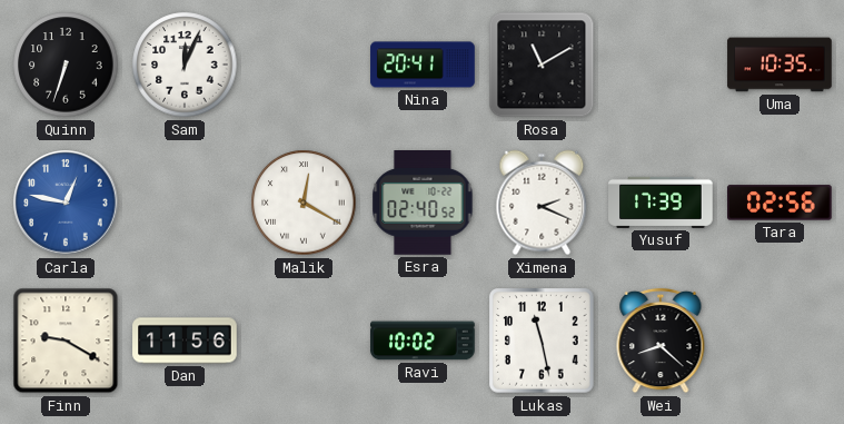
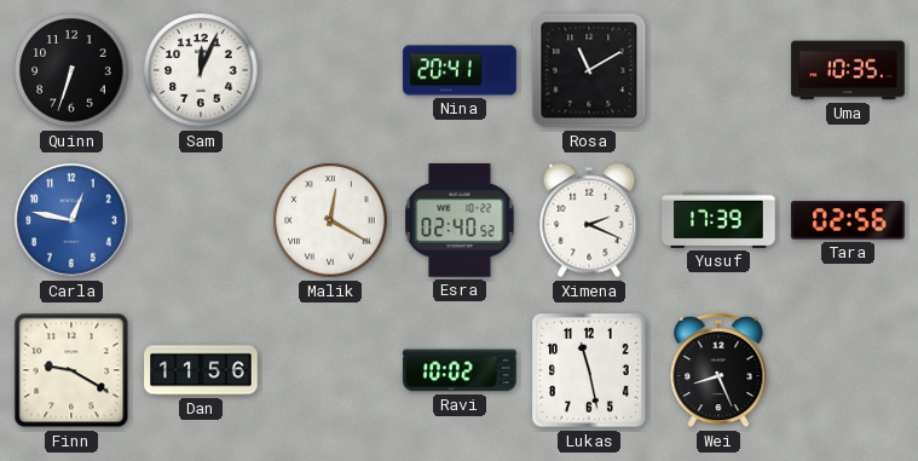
Wei: 8:22 -> 8:26 (718, 370)
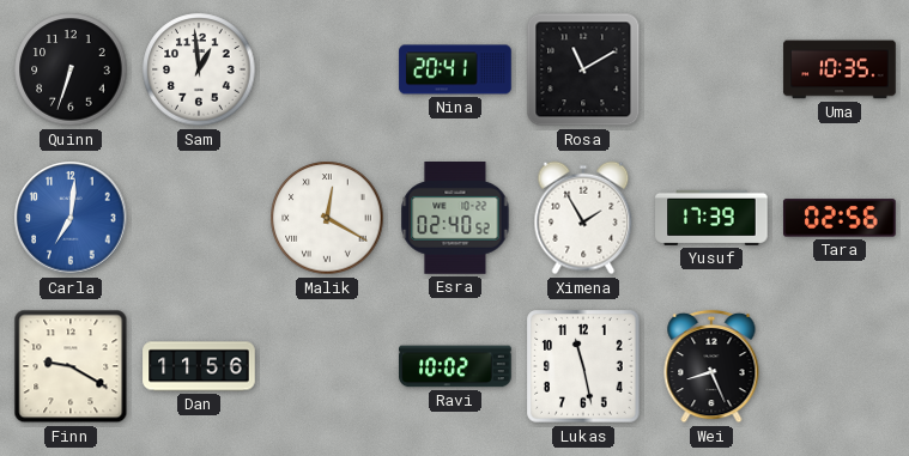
Sam: 12:04 -> 12:59 (199, 69)
Carla: 12:47 -> 7:01 (71, 218)
Ximena: 2:19 -> 1:55 (583, 218)
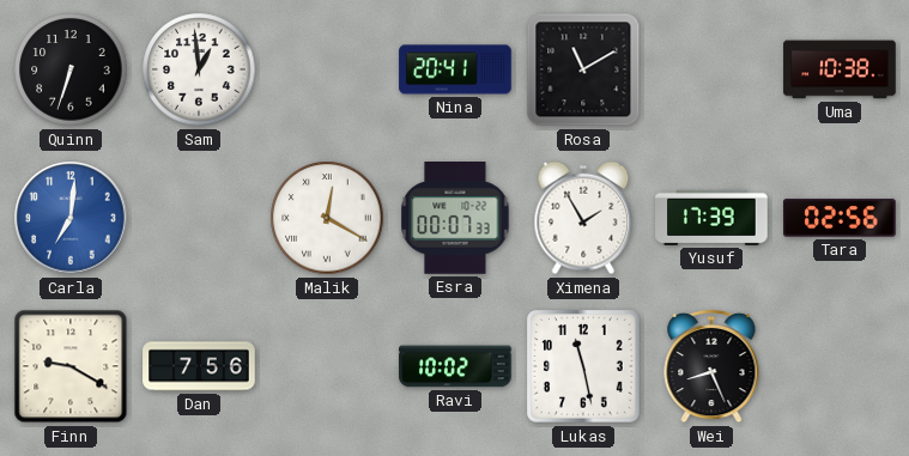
Uma: 10:35 -> 10:38 (840, 69)
Esra: 02:40 -> 00:07 (455, 218)
Dan: 11:56 -> 7:56 (199, 366)
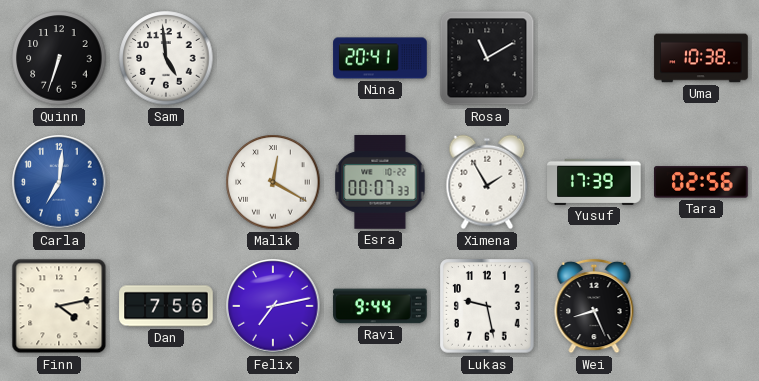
Sam: 12:59 -> 4:59 (166, 58)
Finn: 9:20 -> 4:13 (59, 306)
Felix: none -> 7:13 (273, 306)
Ravi: 10:02 -> 9:44 (380, 306)
Lukas: 11:28 -> 9:28 (487, 306)
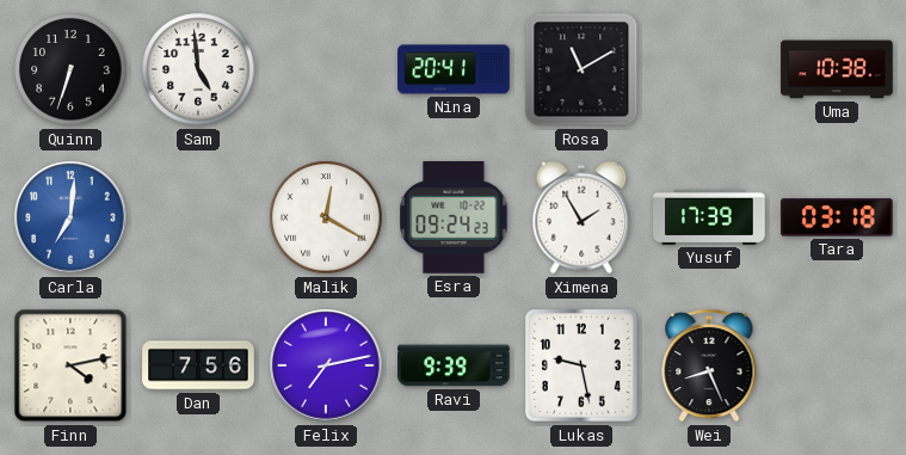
Esra: 00:07 -> 09:24 (454, 217)
Tara: 02:56 -> 03:18 (838, 217)
Ravi: 9:44 -> 9:39 (454, 365)
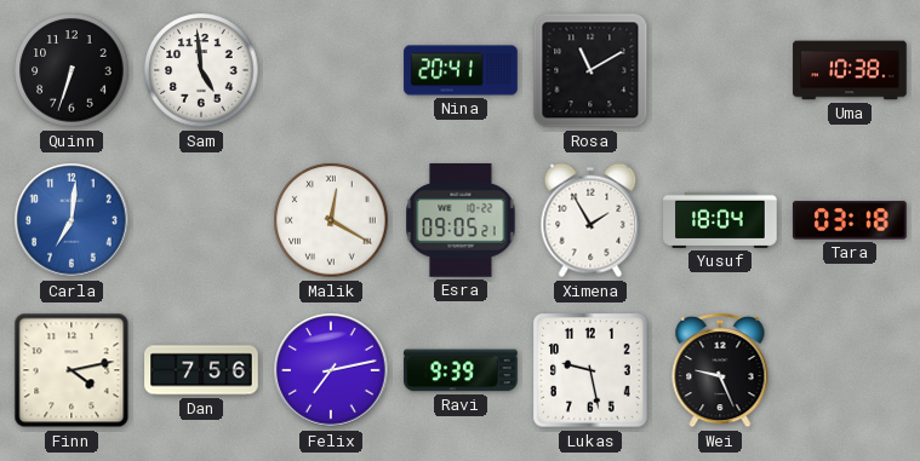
Esra: 09:24 -> 09:05 (461, 220)
Yusuf: 17:39 -> 18:04 (720, 220)
Wei: 8:26 -> 9:26 (720, 370)
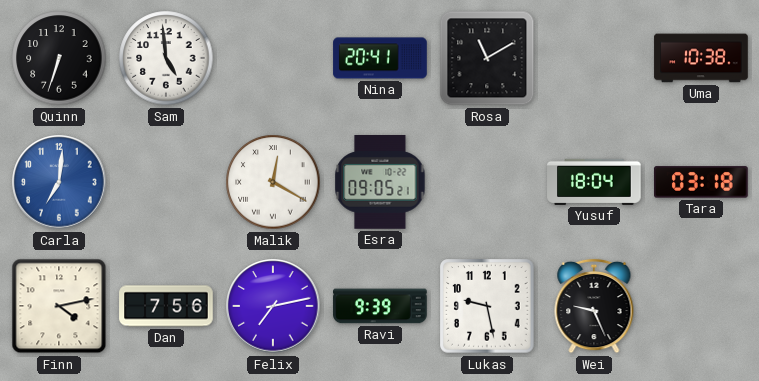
Ximena: 1:55 -> none (590, 220)
